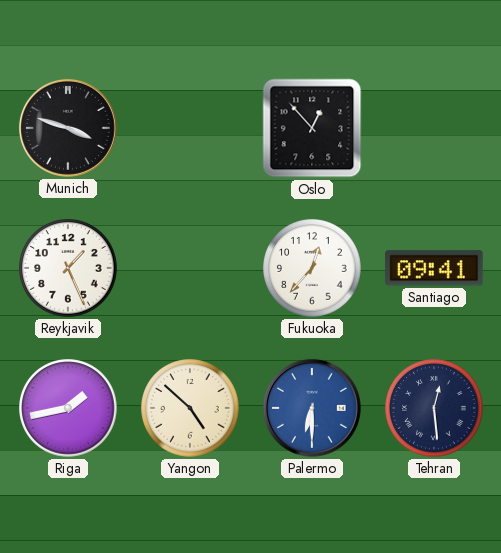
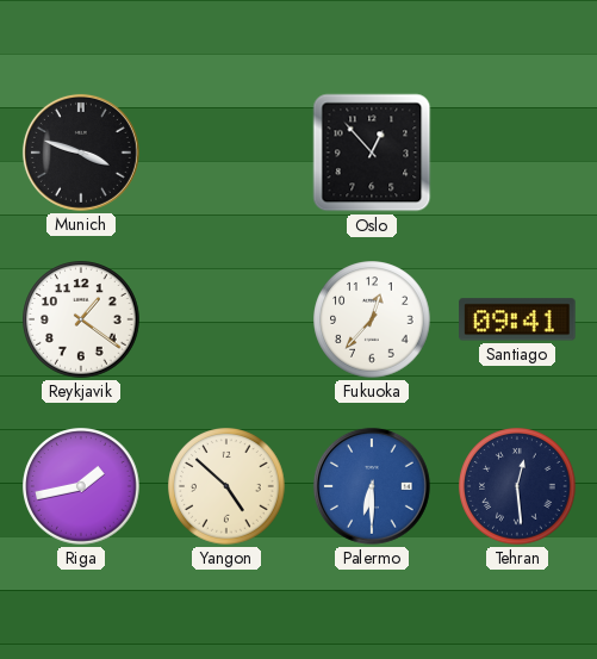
Reykjavik: 1:26 -> 1:21 (81, 319)
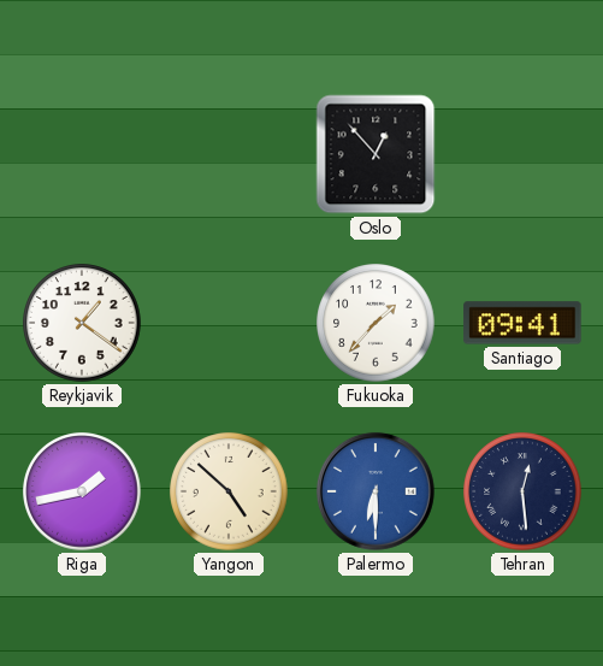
Munich: 3:48 -> none (81, 153)
Fukuoka: 12:37 -> 1:37 (376, 323)
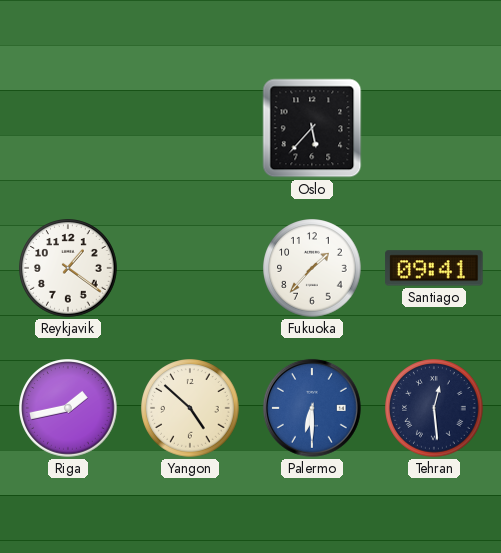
Oslo: 12:53 -> 5:37 (312, 128)
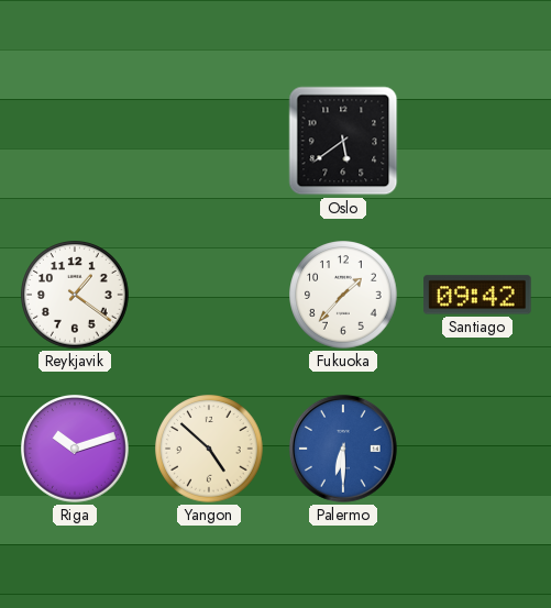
Oslo: 5:37 -> 5:39 (343, 141)
Santiago: 09:41 -> 09:42 (477, 295)
Riga: 1:43 -> 10:12 (75, 449)
Tehran: 12:29 -> none (434, 408)
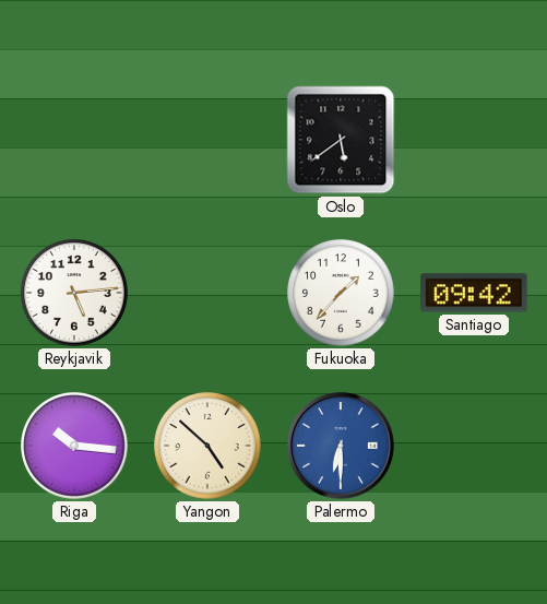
Reykjavik: 1:21 -> 5:14 (74, 293)
Riga: 10:12 -> 10:16 (74, 446)
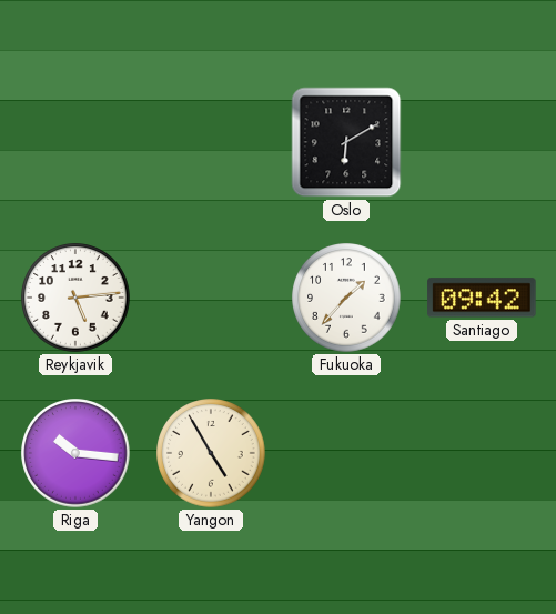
Oslo: 5:39 -> 6:10 (346, 142)
Yangon: 4:52 -> 4:55 (211, 453)
Palermo: 6:30 -> none (341, 446)
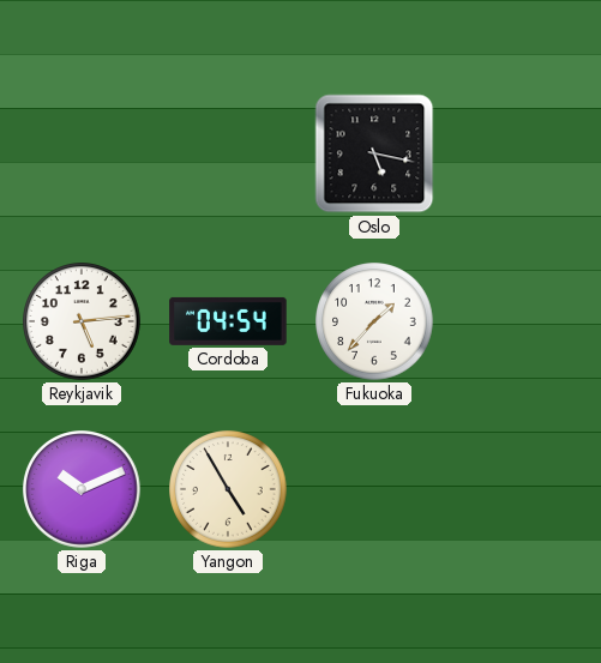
Oslo: 6:10 -> 5:17 (374, 153)
Cordoba: none -> 04:54 (228, 321)
Santiago: 09:42 -> none (482, 298)
Riga: 10:16 -> 10:11 (82, 489)
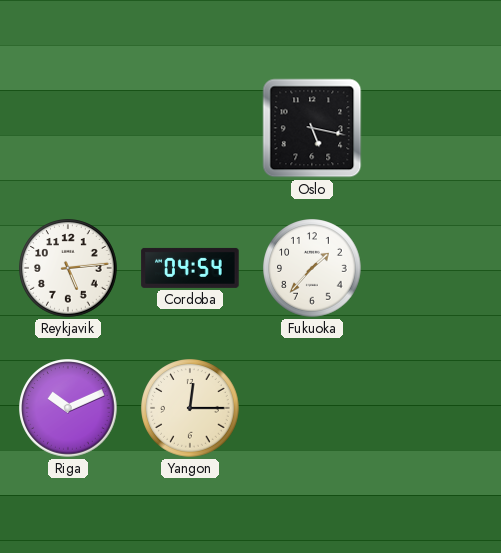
Yangon: 4:55 -> 12:15 (190, 408)
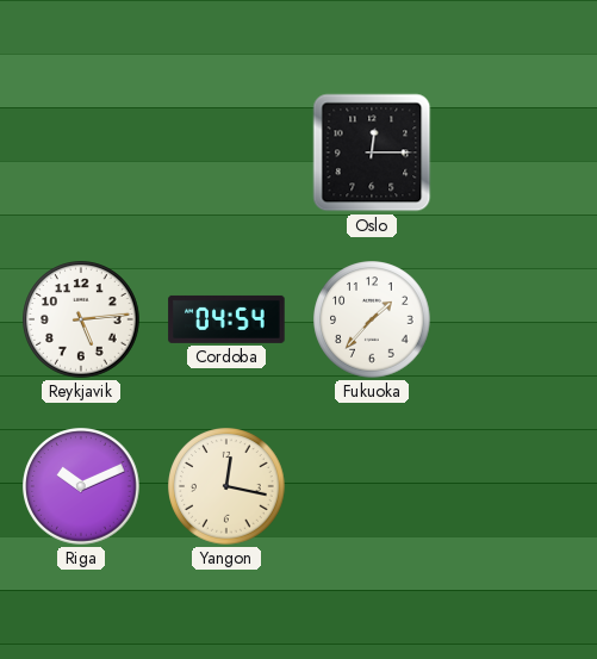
Oslo: 5:17 -> 12:15 (372, 153)
Yangon: 12:15 -> 12:17 (226, 486)
